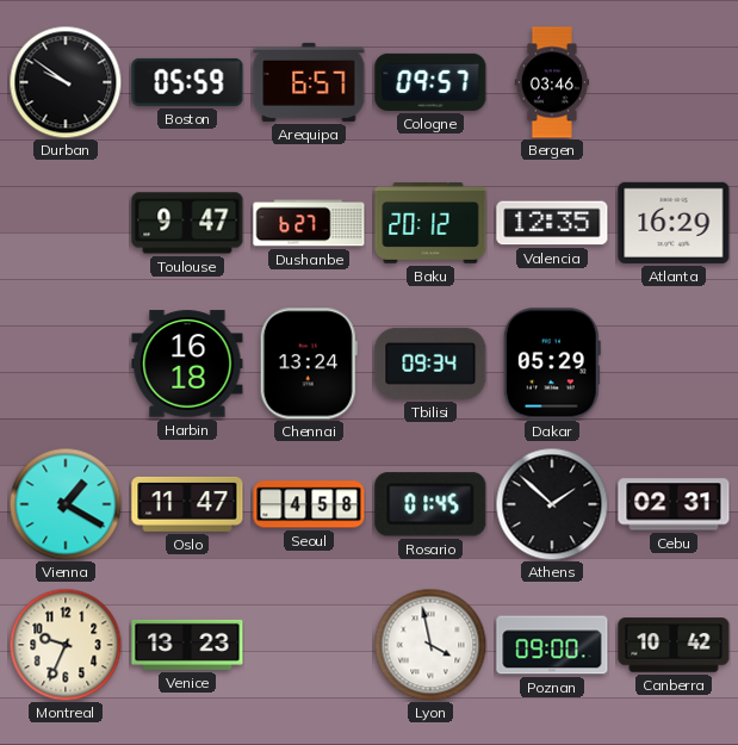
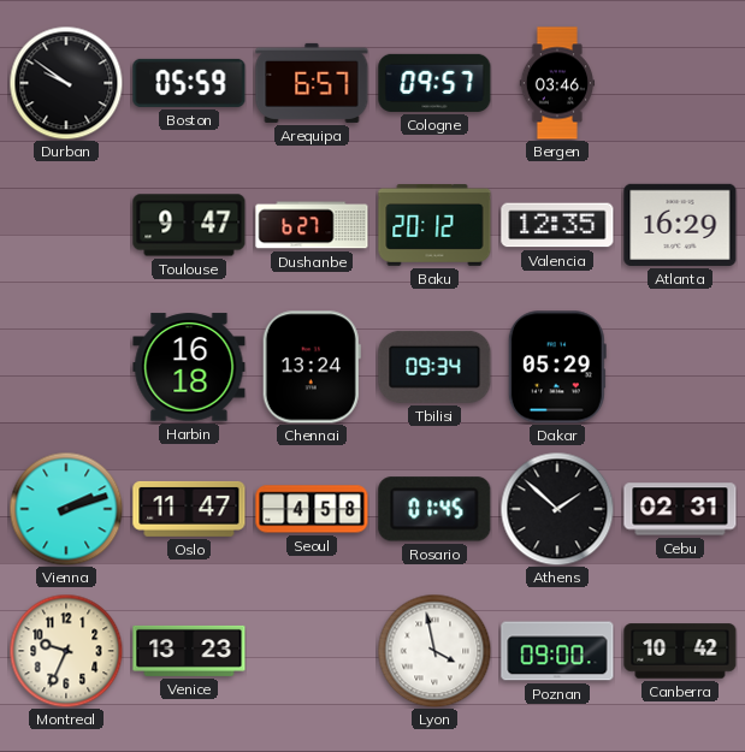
Vienna: 1:20 -> 2:12 (66, 509)
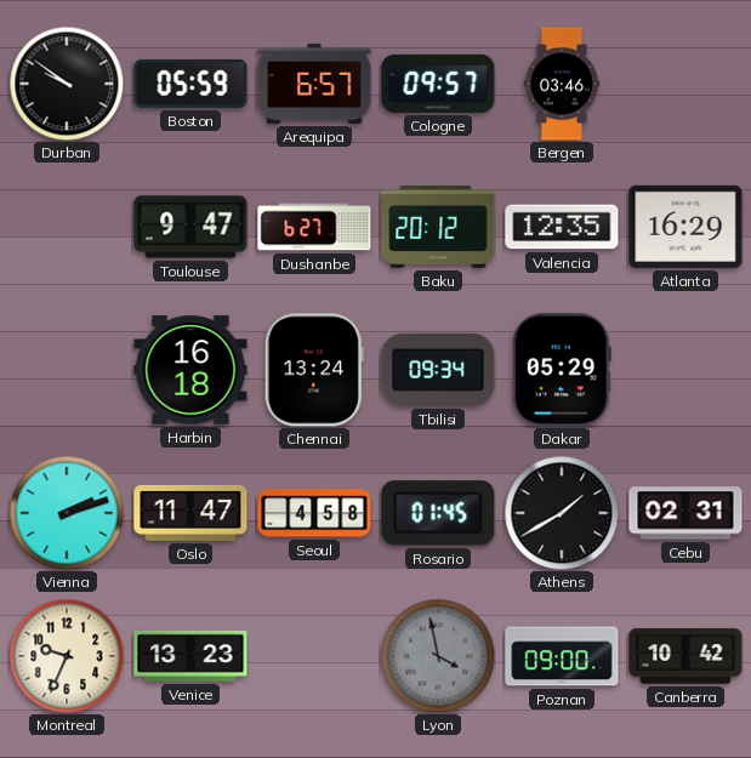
Athens: 1:52 -> 1:40 (562, 513)
Lyon dial: white -> grey (438, 656)
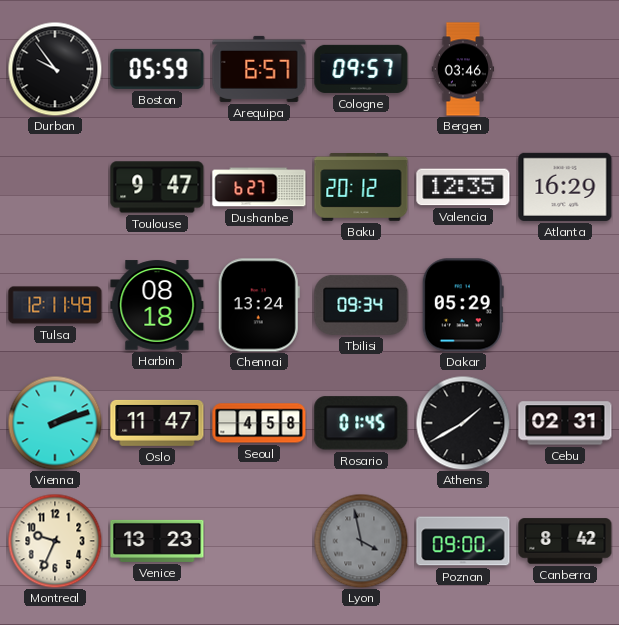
Durban: 9:51 -> 9:54 (55, 69)
Tulsa: none -> 12:11 (55, 305)
Harbin: 16:18 -> 08:18 (157, 305)
Canberra: 10:42 -> 8:42 (565, 541)
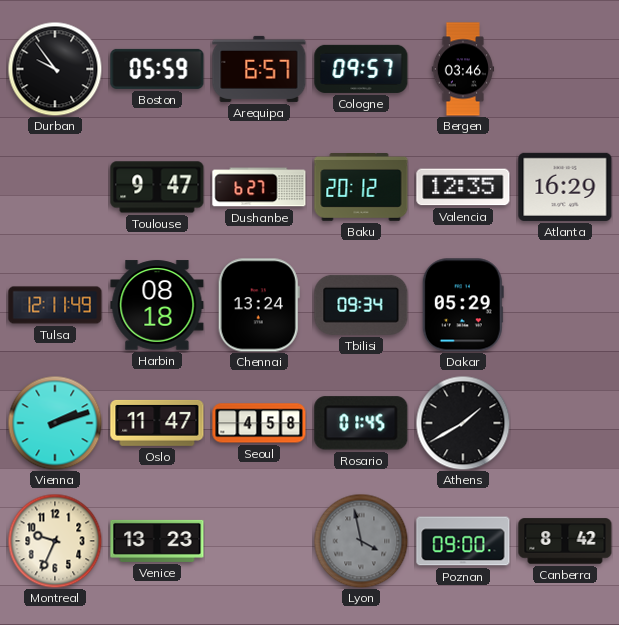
Cebu: 02:31 -> none (565, 423)
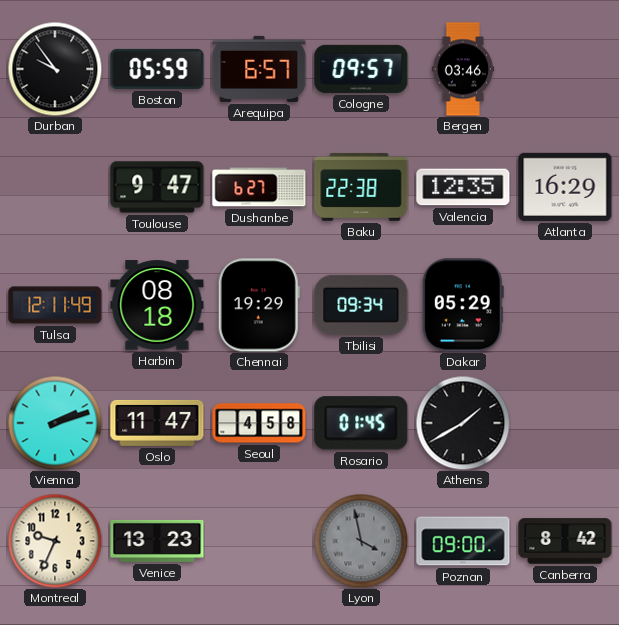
Baku: 20:12 -> 22:38 (361, 188)
Chennai: 13:24 -> 19:29 (259, 305)
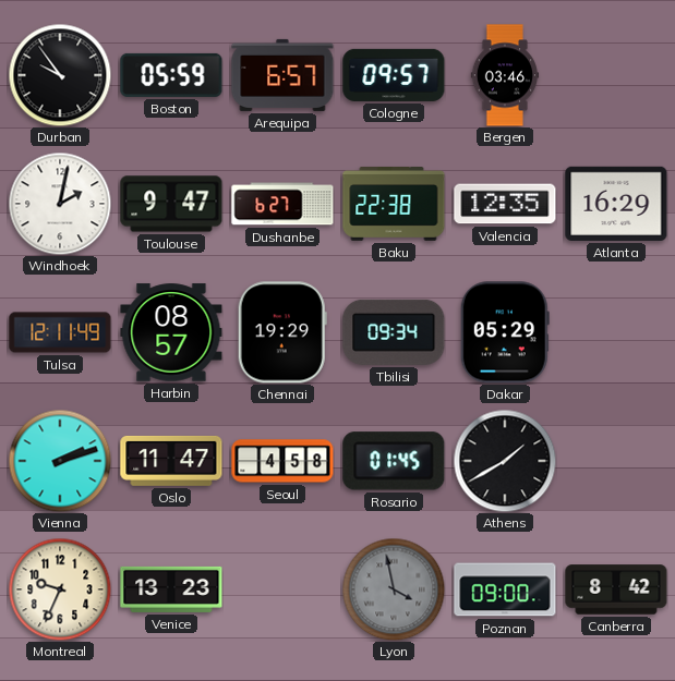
Windhoek: none -> 2:02 (60, 204)
Harbin: 08:18 -> 08:57 (171, 332)
